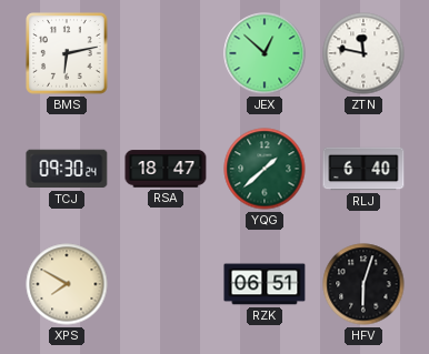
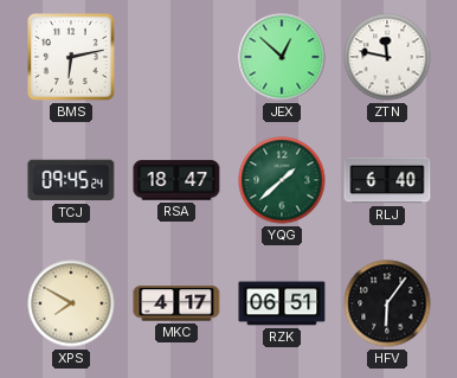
TCJ: 09:30 -> 09:45 (71, 180)
MKC: none -> 4:17 (176, 303)
HFV: 6:03 -> 6:06 (387, 303)
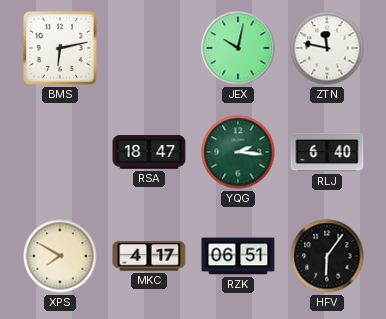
JEX: 12:52 -> 10:02 (238, 48)
TCJ: 09:45 -> none (71, 180)
YQG: 1:38 -> 2:16 (238, 152)
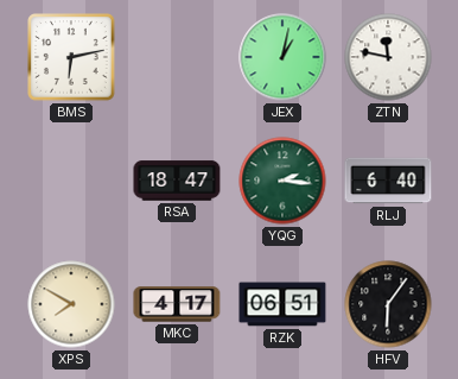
JEX: 10:02 -> 1:02 (282, 57)
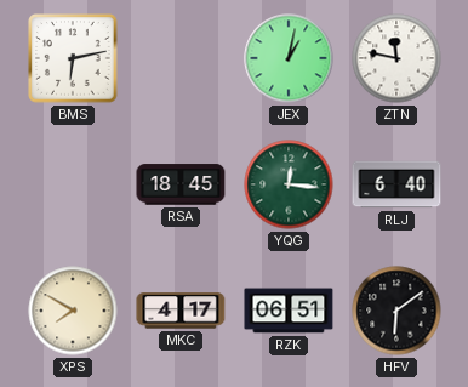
RSA: 18:47 -> 18:45 (181, 184)
YQG: 2:16 -> 12:16 (289, 184)
HFV: 6:06 -> 6:09 (396, 311)
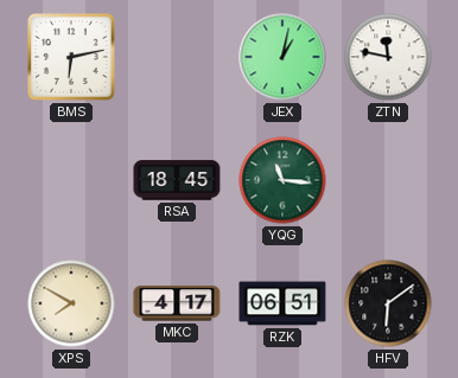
YQG: 12:16 -> 11:16 (282, 180)
RLJ: 6:40 -> none (396, 184)
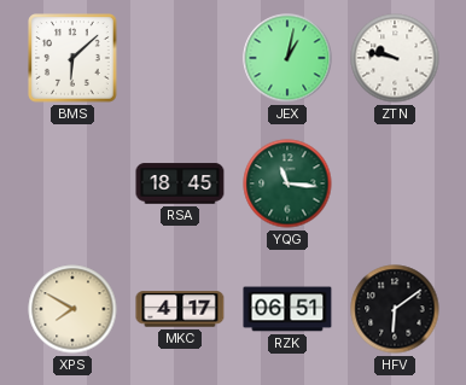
BMS: 6:13 -> 6:08 (72, 58)
ZTN: 11:47 -> 9:47 (395, 58)
